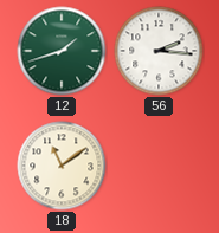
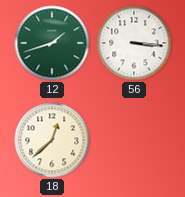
56: 2:16 -> 3:16 (134, 43)
18: 11:09 -> 12:38 (52, 140)
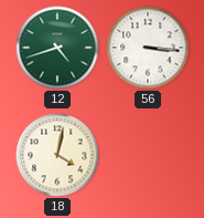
12: 1:42 -> 4:42 (57, 48)
18: 12:38 -> 4:02 (57, 155)
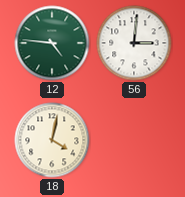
12: 4:42 -> 4:46 (52, 43)
56: 3:16 -> 3:01 (134, 43)
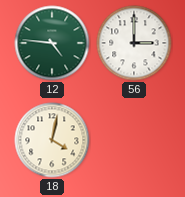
56: 3:01 -> 3:00 (134, 43)
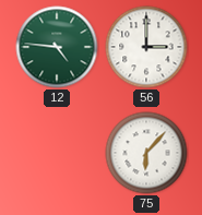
18: 4:02 -> none (52, 140)
75: none -> 6:07 (146, 153)
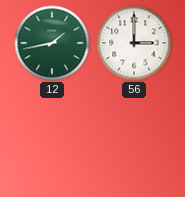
12: 4:46 -> 1:43 (52, 43)
75: 6:07 -> none (146, 153)
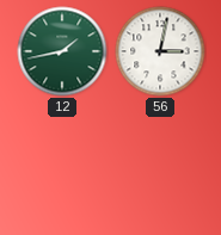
56: 3:00 -> 3:02 (160, 51)
